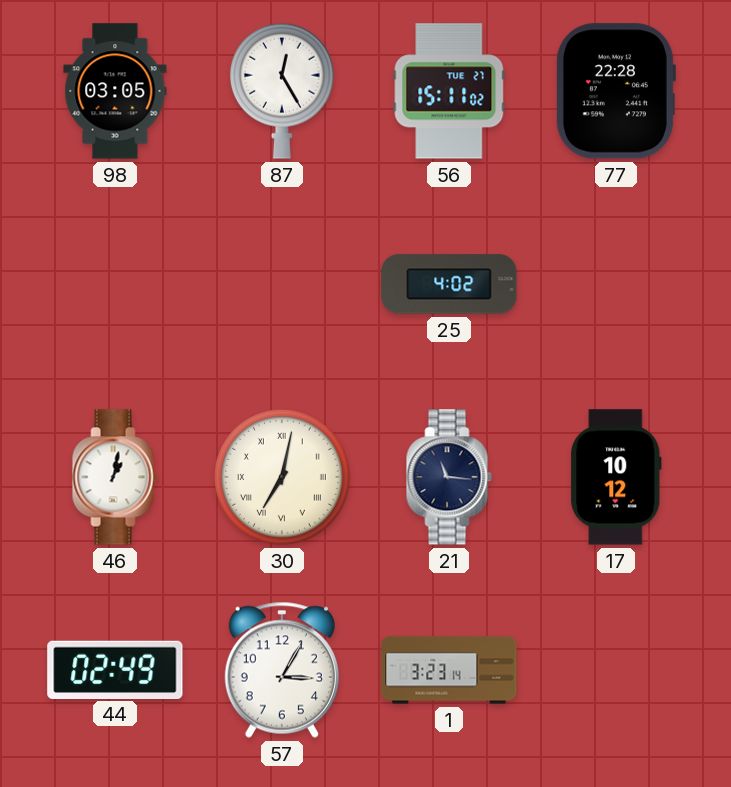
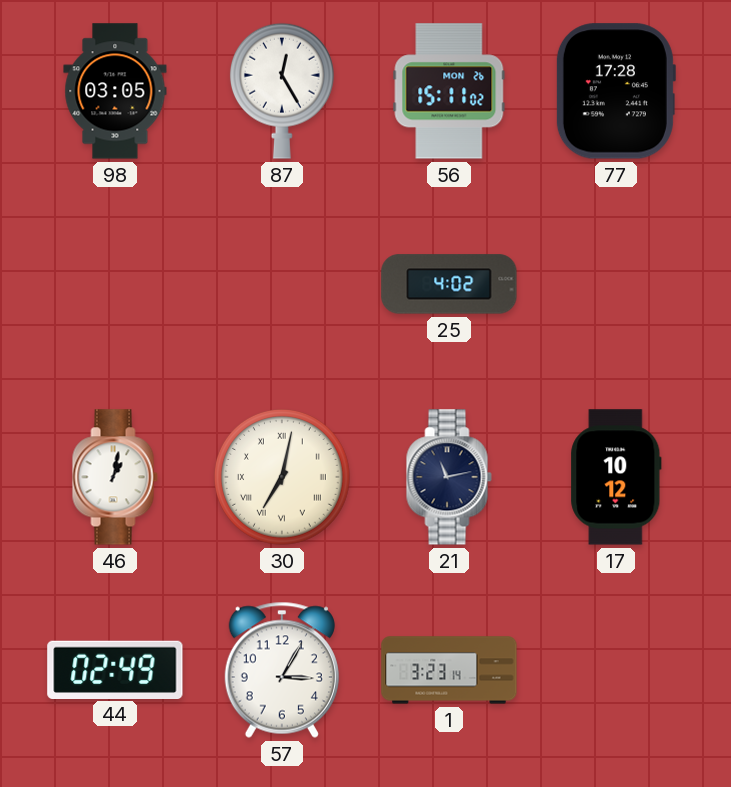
56 date: TUE 27 -> MON 26 (449, 91)
77: 22:28 -> 17:28 (615, 91)
21: 11:16 -> 11:13 (449, 477)
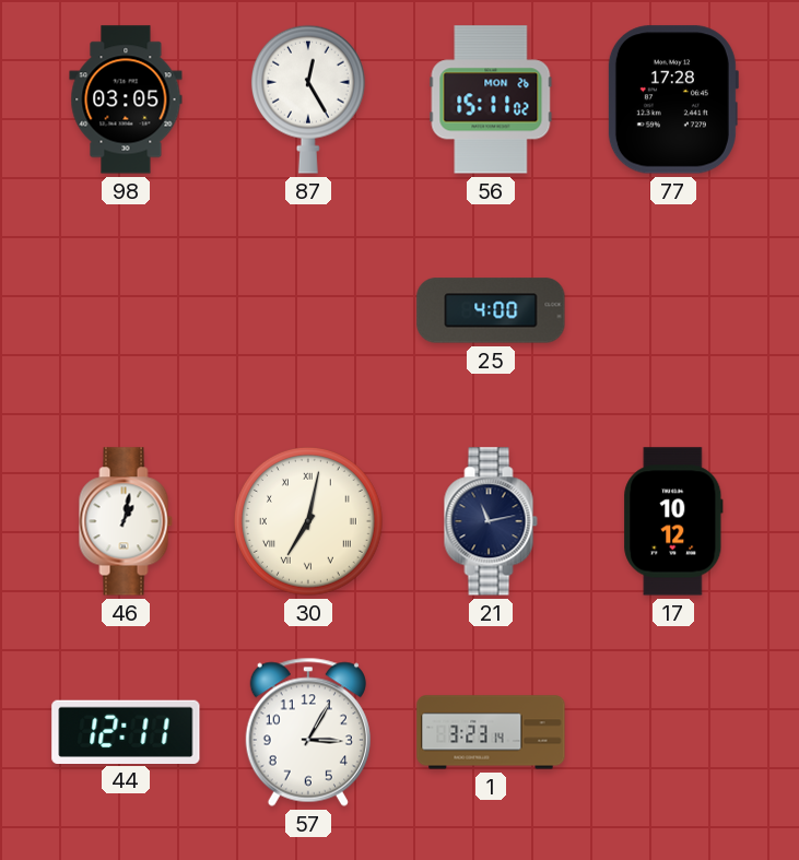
25: 4:02 -> 4:00 (491, 310)
44: 02:49 -> 12:11 (126, 731)
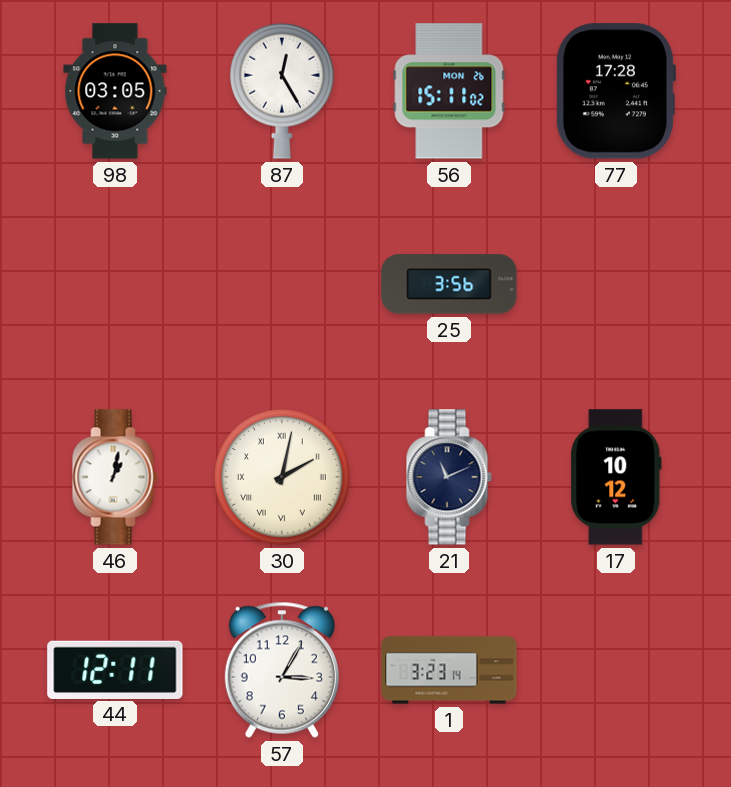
25: 4:00 -> 3:56 (449, 284)
30: 7:02 -> 2:02 (282, 477)
21: 11:13 -> 11:11 (449, 477)
